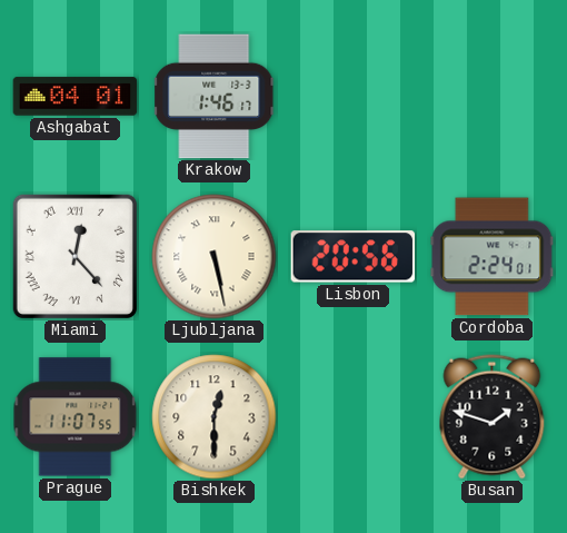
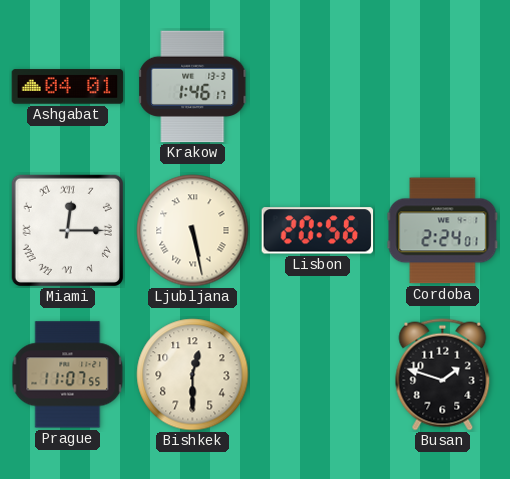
Miami: 12:23 -> 12:15 (67, 230)
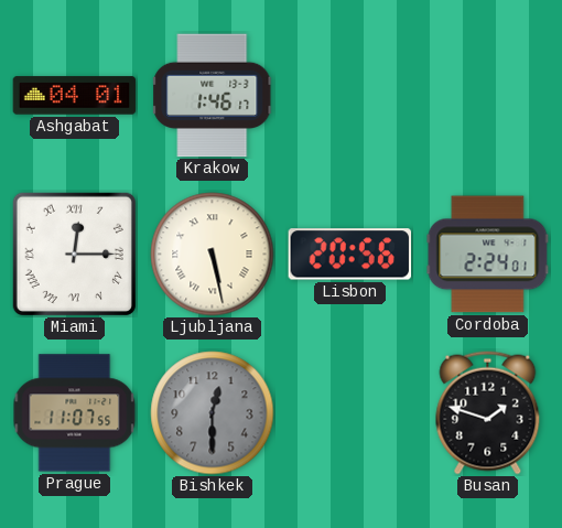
Bishkek dial: cream -> grey (213, 413)
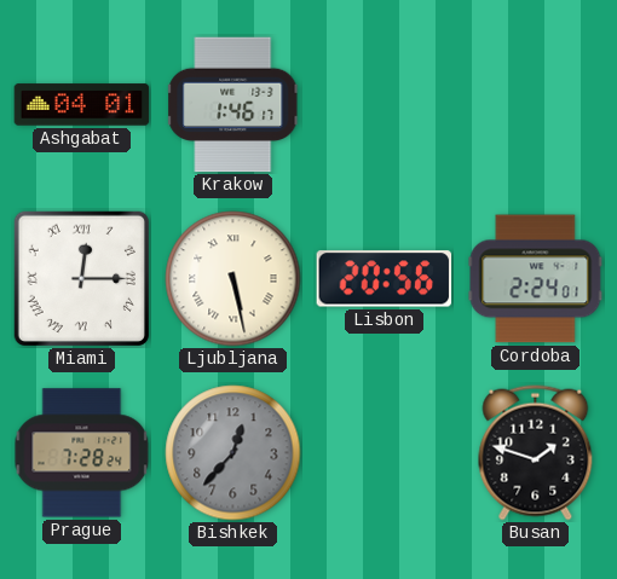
Prague: 11:07 -> 7:28 (82, 453)
Bishkek: 12:30 -> 12:37 (233, 453)
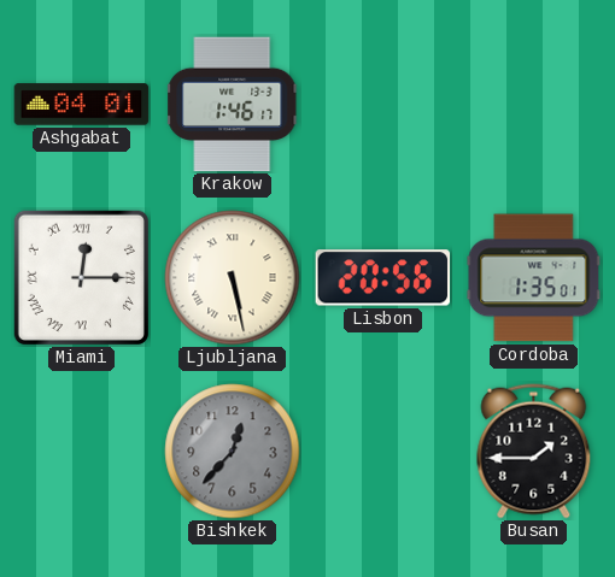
Cordoba: 2:24 -> 1:35 (534, 278)
Prague: 7:28 -> none (82, 453)
Busan: 1:48 -> 1:45 (534, 452)
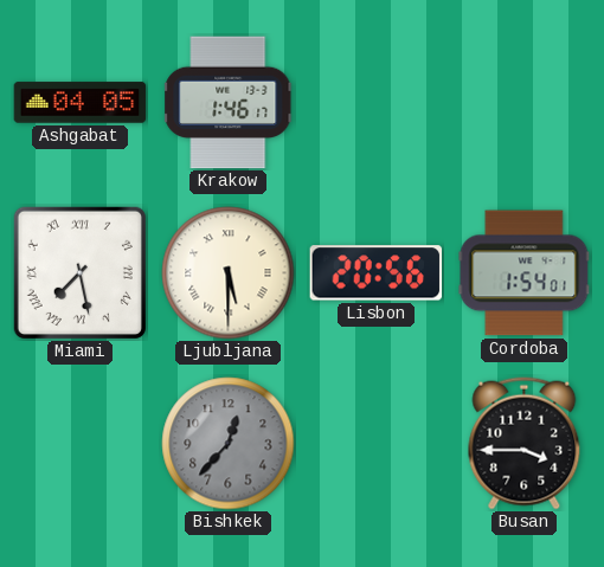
Ashgabat: 04:01 -> 04:05 (81, 103)
Miami: 12:15 -> 7:28 (79, 272)
Ljubljana: 5:28 -> 5:30 (229, 273)
Cordoba: 1:35 -> 1:54 (525, 273)
Busan: 1:45 -> 3:45 (525, 444)
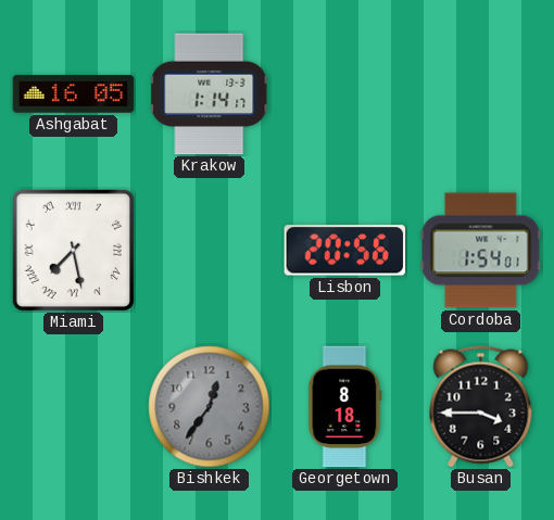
Ashgabat: 04:05 -> 16:05 (74, 94)
Krakow: 1:46 -> 1:14 (210, 94)
Ljubljana: 5:30 -> none (229, 273)
Bishkek: 12:37 -> 12:36 (210, 407)
Georgetown: none -> 8:18 (345, 407)
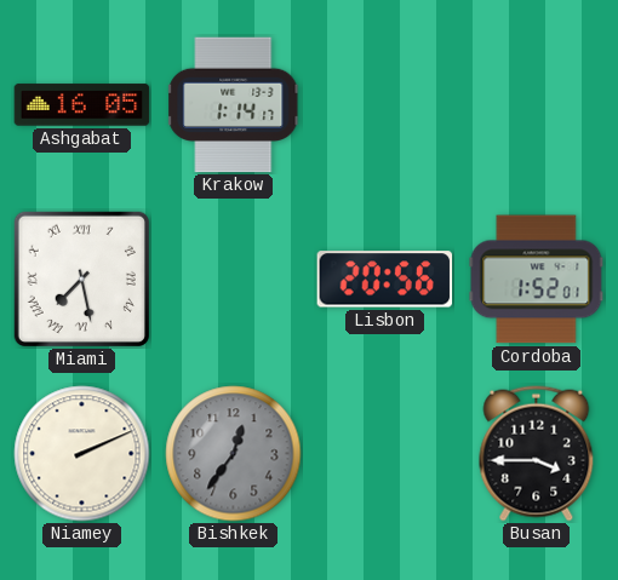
Cordoba: 1:54 -> 1:52 (537, 280)
Niamey: none -> 2:11 (82, 454)
Georgetown: 8:18 -> none (345, 407)
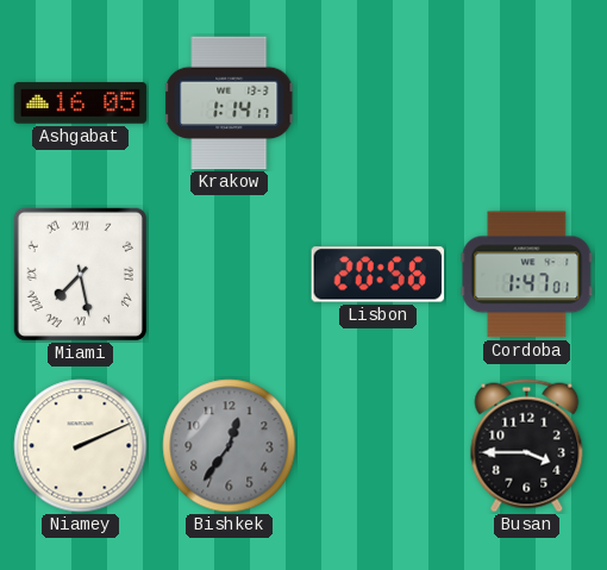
Cordoba: 1:52 -> 1:47 (527, 275)
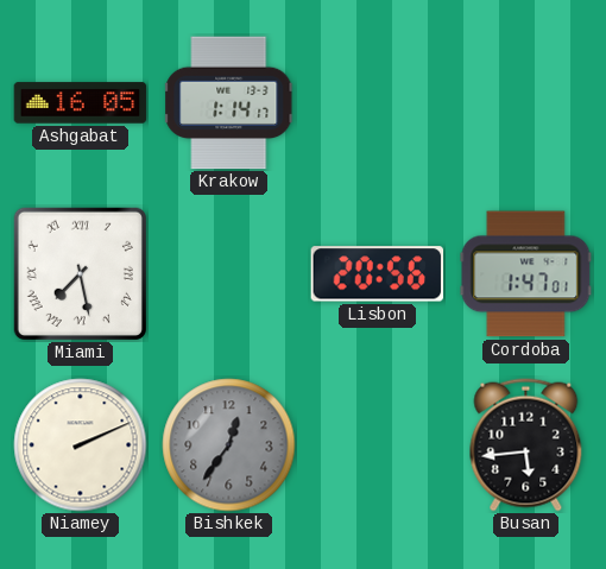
Busan: 3:45 -> 5:44 (526, 445)
